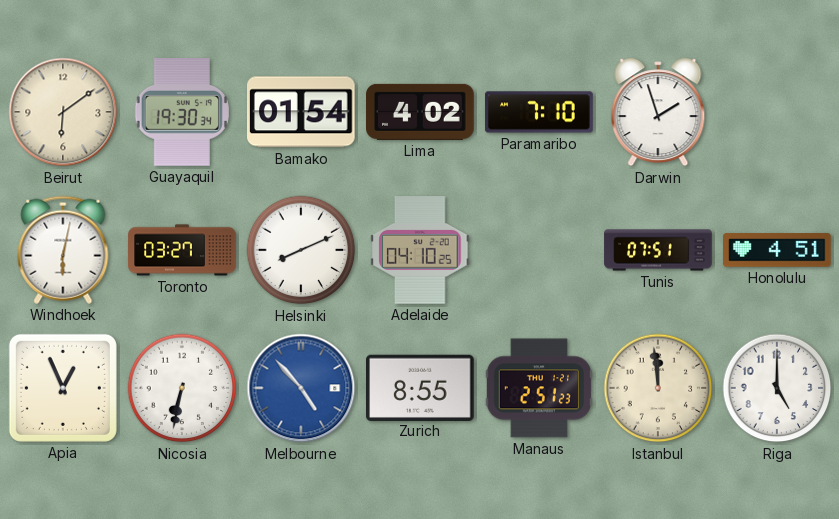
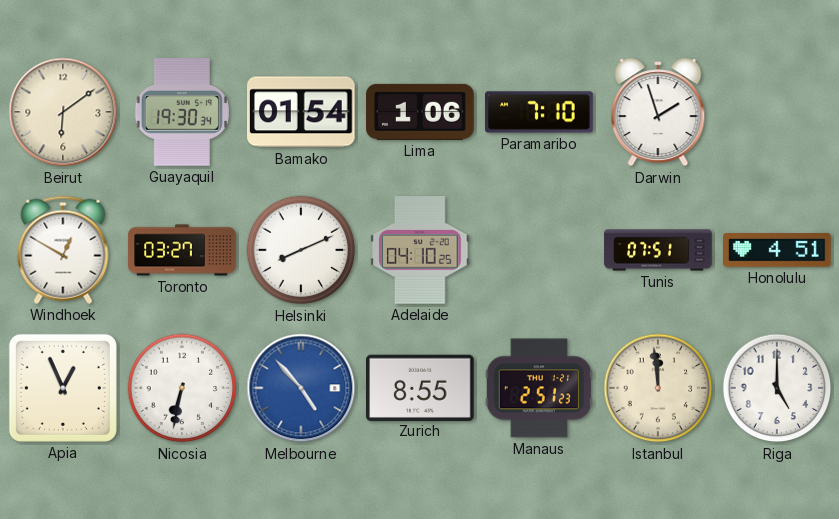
Lima: 4:02 -> 1:06 (420, 112)
Windhoek: 6:02 -> 12:50 (63, 250)
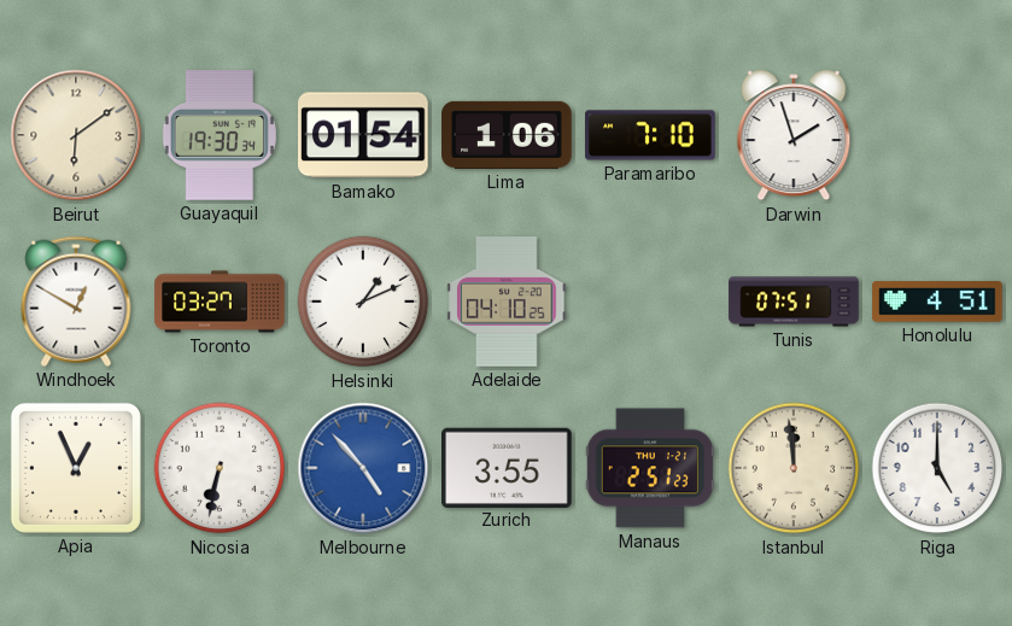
Helsinki: 8:11 -> 1:11 (363, 302)
Zurich: 8:55 -> 3:55 (508, 467)
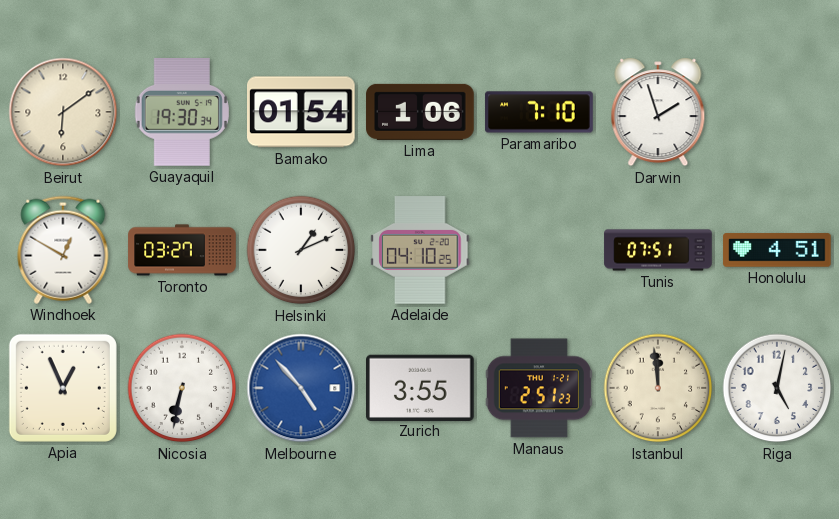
Riga: 5:00 -> 5:02 (777, 388)
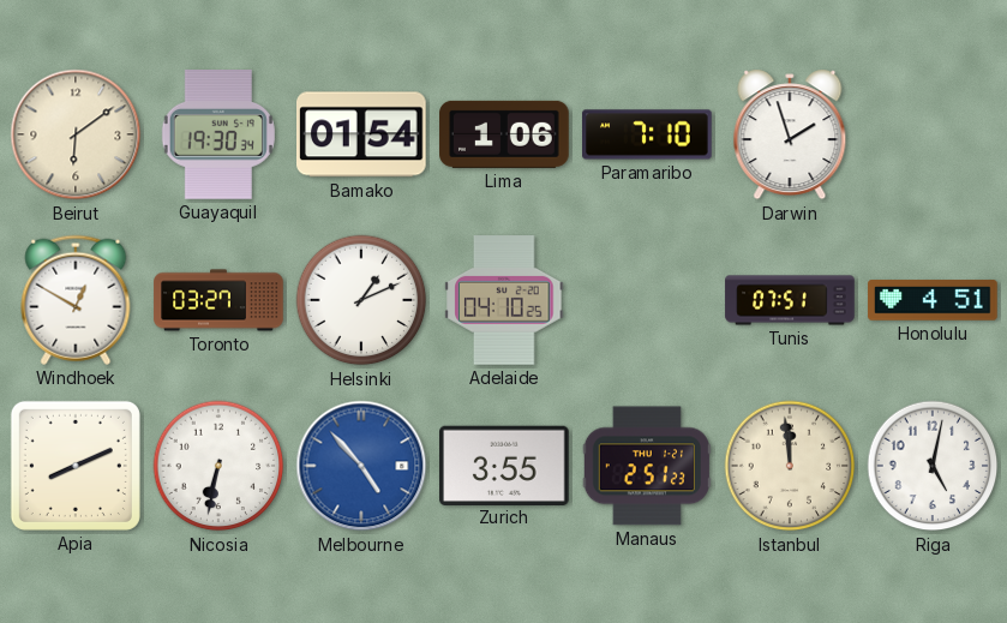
Apia: 12:56 -> 8:11 (76, 466)
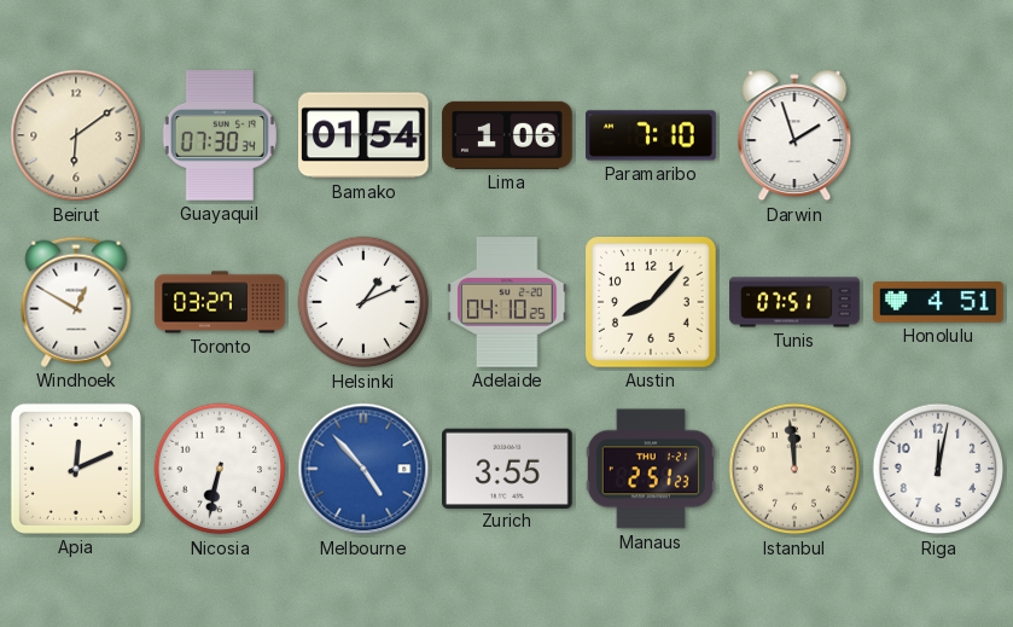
Guayaquil: 19:30 -> 07:30 (220, 137)
Austin: none -> 8:07 (652, 303)
Apia: 8:11 -> 12:11 (76, 469)
Riga: 5:02 -> 12:02 (938, 469)
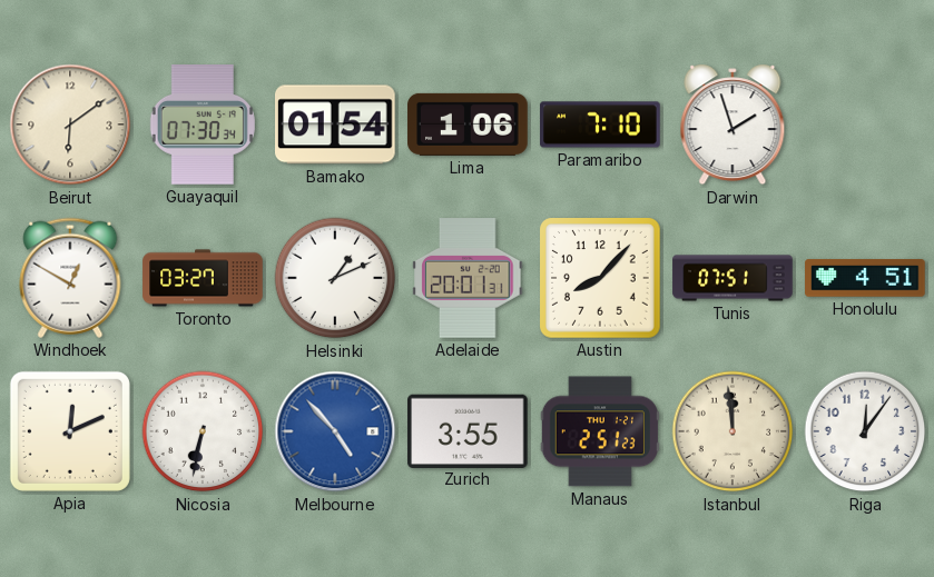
Adelaide: 04:10 -> 20:01 (468, 278)
Riga: 12:02 -> 12:06 (865, 431)
